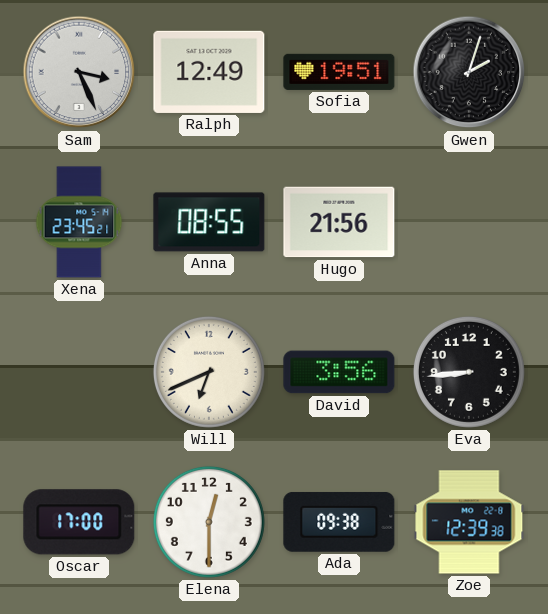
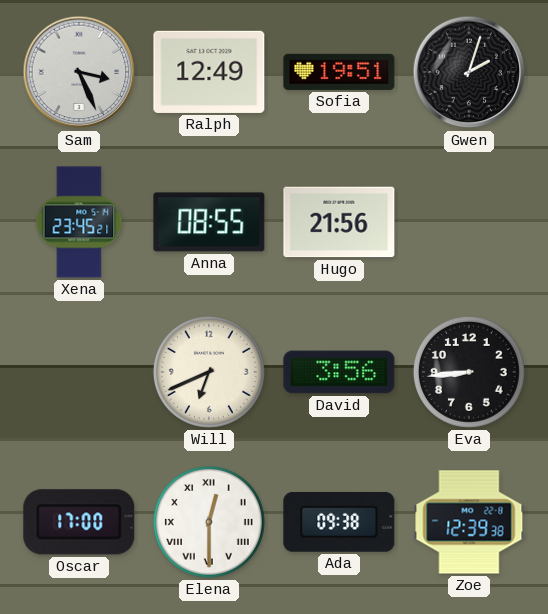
Elena numerals: Arabic -> Roman (209, 522)
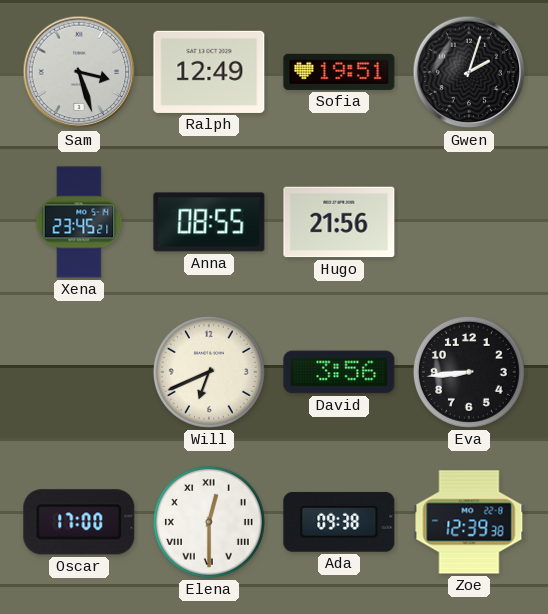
Sam: 3:26 -> 3:27 (79, 72)
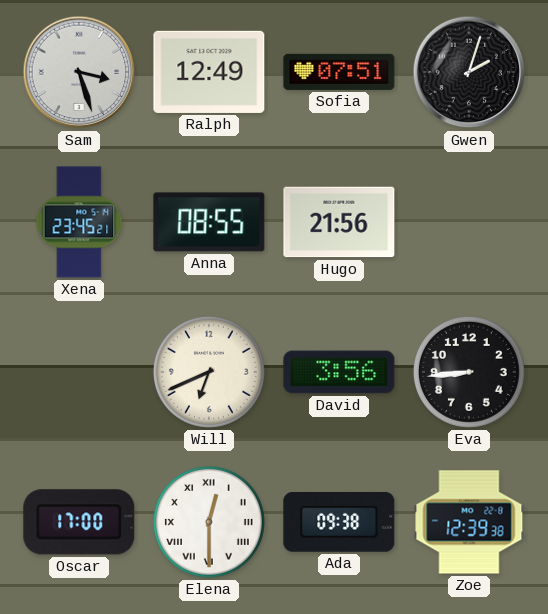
Sofia: 19:51 -> 07:51 (339, 72)
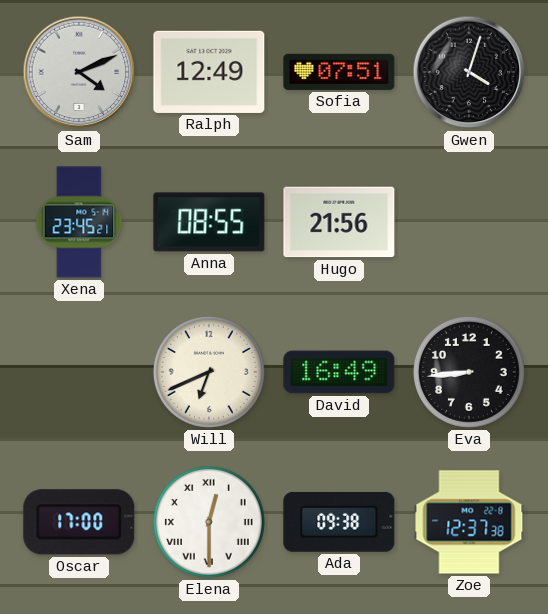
Sam: 3:27 -> 4:11 (79, 72)
Gwen: 2:03 -> 4:03 (469, 72)
David: 3:56 -> 16:49 (339, 372)
Zoe: 12:39 -> 12:37 (469, 522)
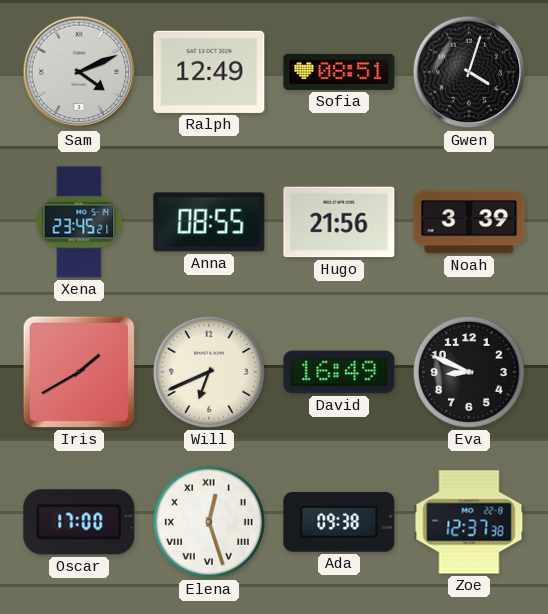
Sofia: 07:51 -> 08:51 (339, 72)
Noah: none -> 3:39 (469, 222)
Iris: none -> 1:40 (79, 372)
Eva: 8:44 -> 8:49 (469, 372)
Elena: 12:30 -> 12:27 (209, 522)
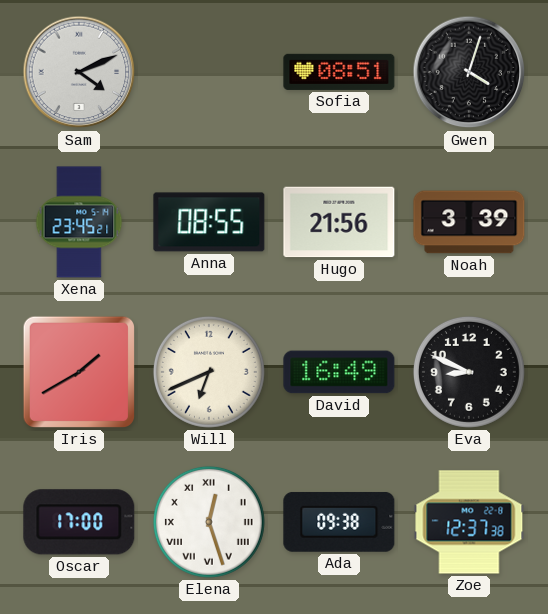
Ralph: 12:49 -> none (209, 72)
